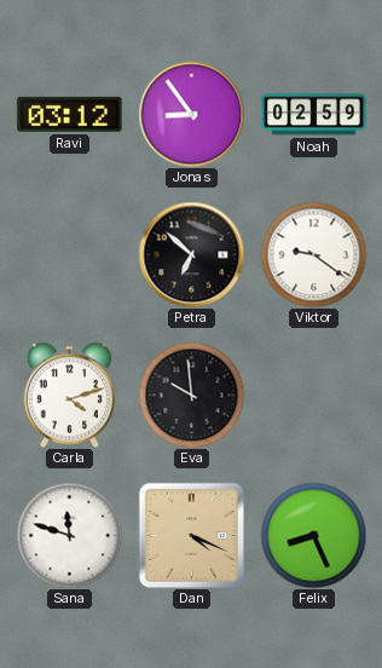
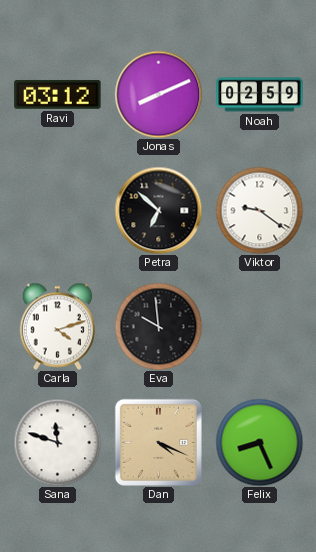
Jonas: 8:54 -> 8:11 (158, 94)
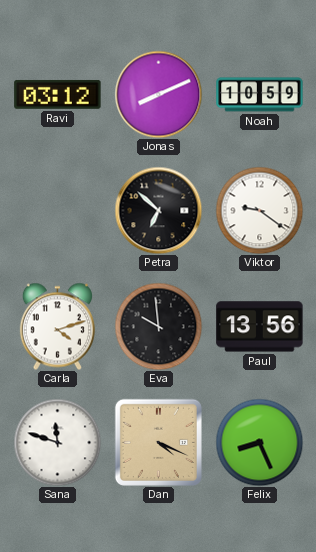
Noah: 02:59 -> 10:59 (260, 95)
Paul: none -> 13:56 (260, 327)
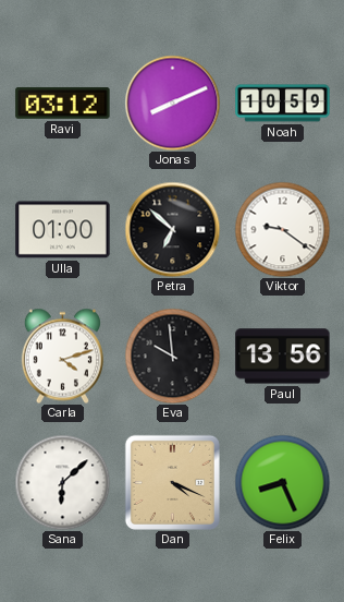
Ulla: none -> 01:00 (63, 230)
Sana: 11:48 -> 6:08 (62, 482)
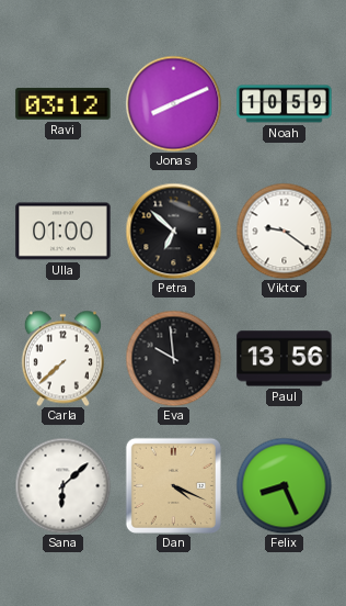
Carla: 4:12 -> 7:38 (62, 358)
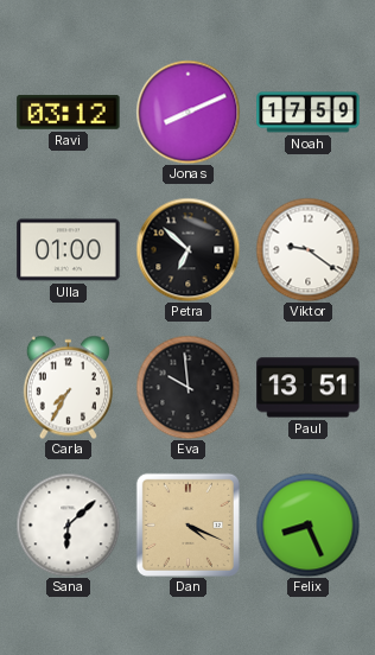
Noah: 10:59 -> 17:59 (309, 113)
Carla: 7:38 -> 7:35 (68, 387)
Paul: 13:56 -> 13:51 (309, 388)
